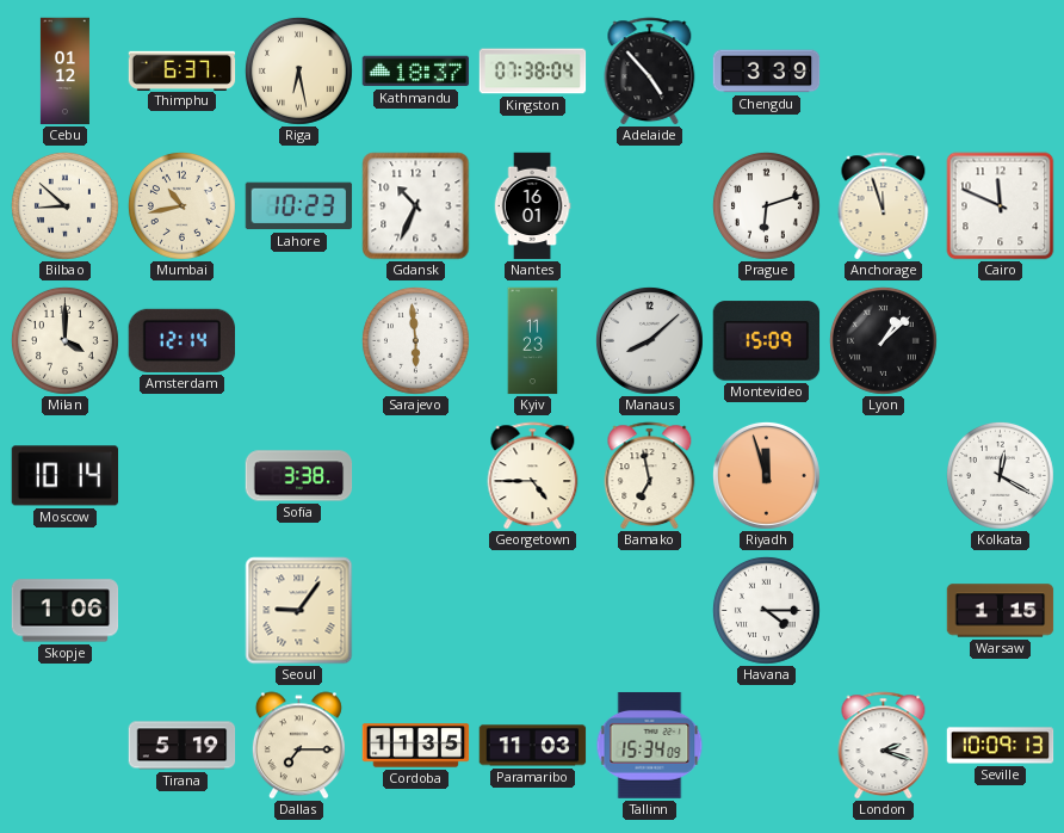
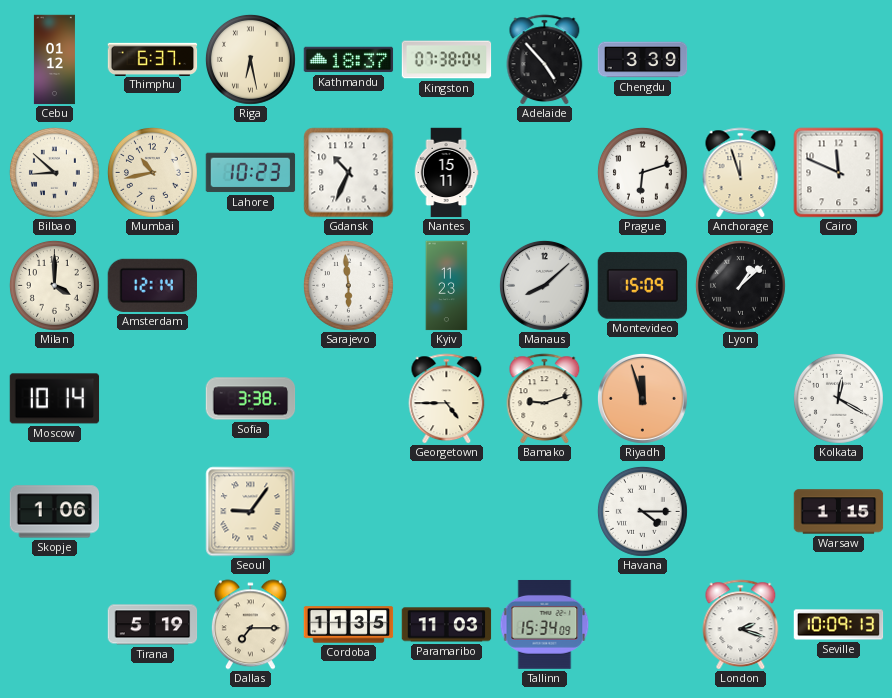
Nantes: 16:01 -> 15:11 (446, 173)
Bamako: 6:58 -> 9:12 (545, 399)
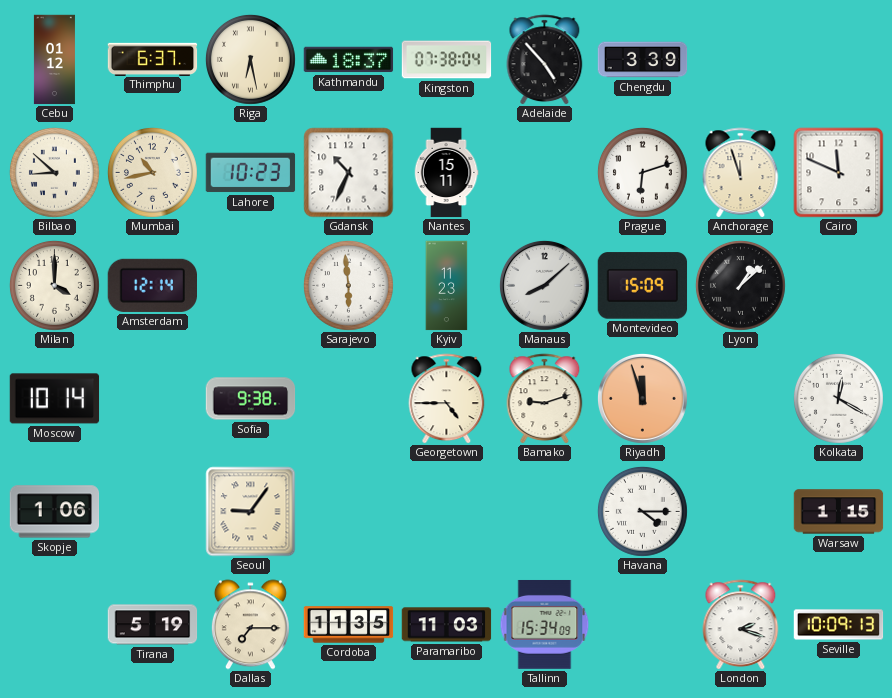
Sofia: 3:38 -> 9:38 (251, 399)
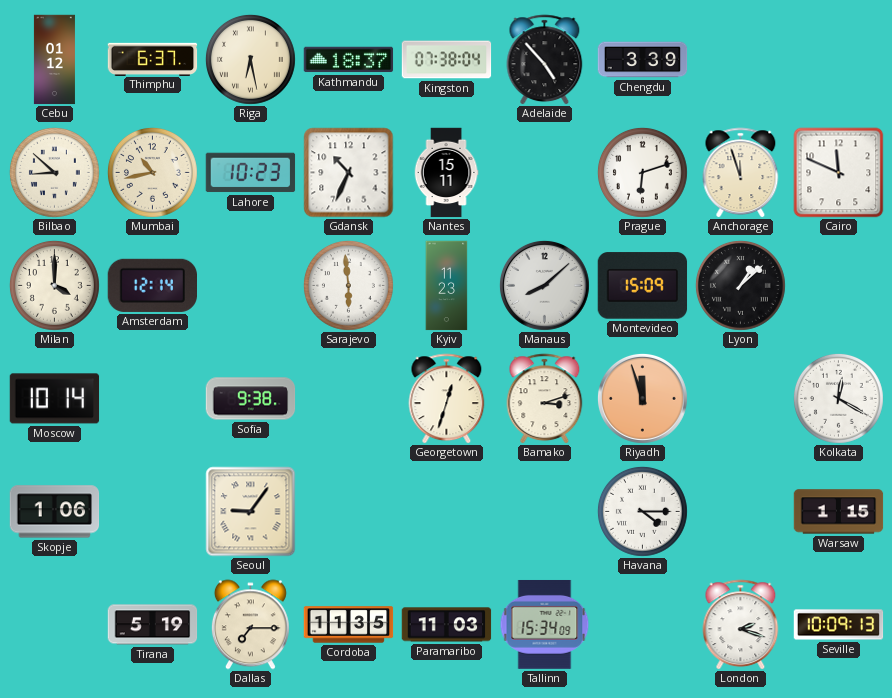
Georgetown: 4:45 -> 12:33 (447, 399)
Bamako: 9:12 -> 3:12 (545, 399)
